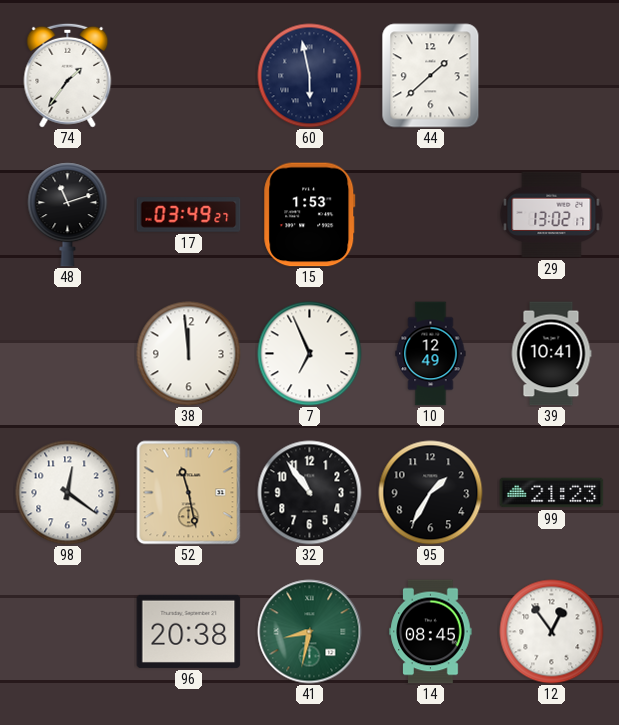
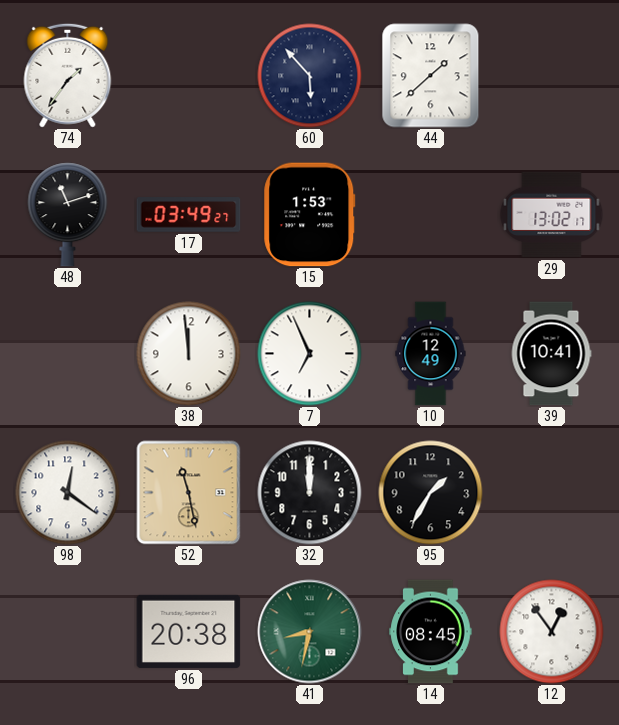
60: 5:58 -> 5:53 (310, 76)
32: 10:54 -> 12:00 (310, 493)
99: 21:23 -> none (552, 493)
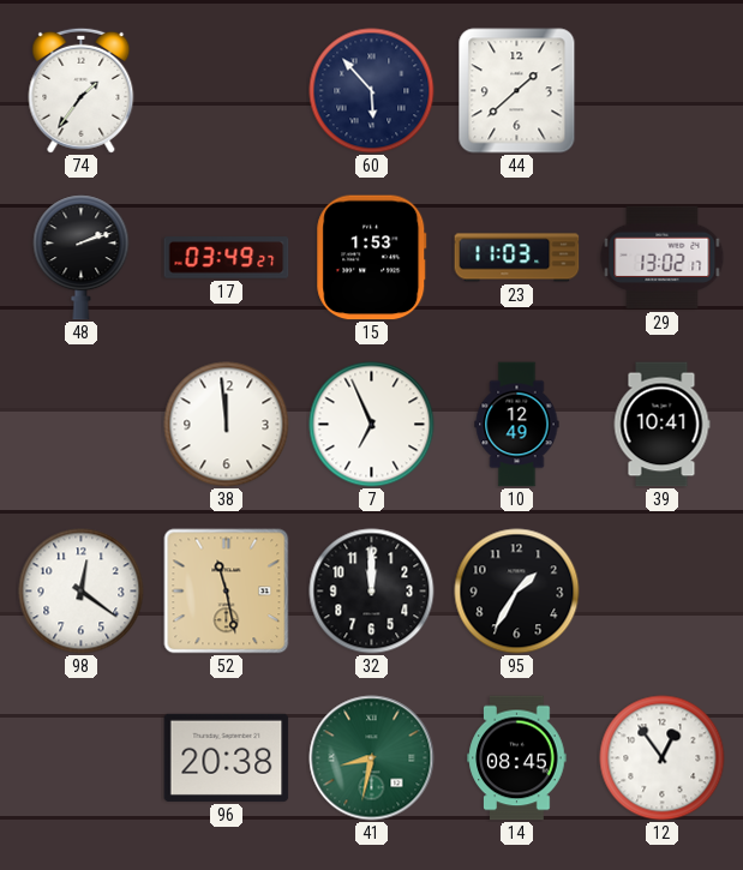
48: 11:12 -> 2:12 (82, 258)
23: none -> 11:03 (517, 258)
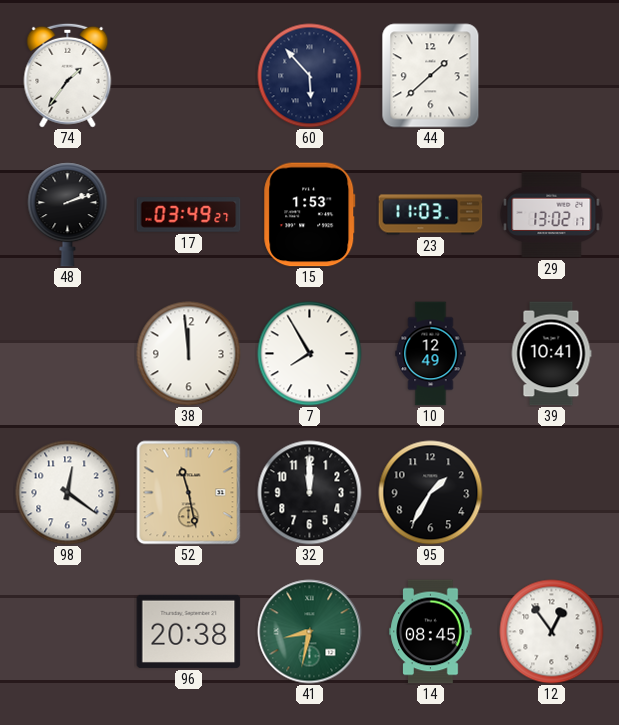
7: 6:56 -> 7:55 (310, 354)
